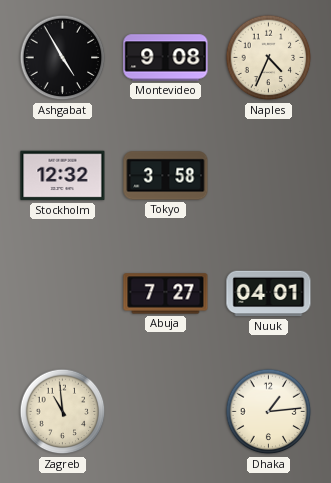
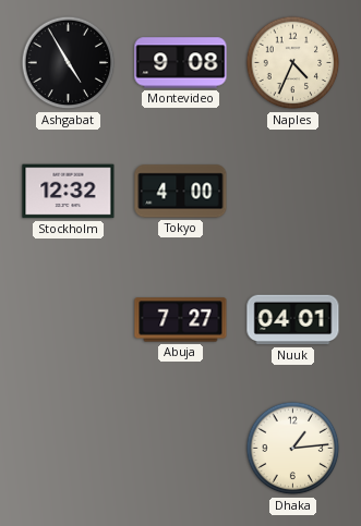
Tokyo: 3:58 -> 4:00 (181, 192)
Zagreb: 10:59 -> none (63, 412)
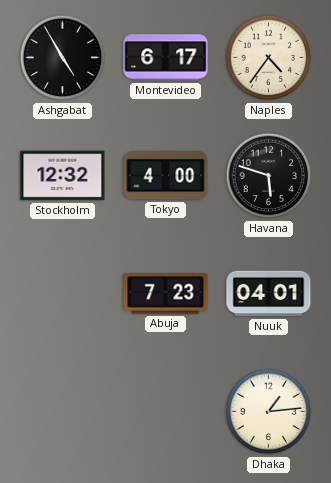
Montevideo: 9:08 -> 6:17 (166, 58)
Naples: 4:34 -> 4:36 (269, 58)
Havana: none -> 5:48 (269, 176)
Abuja: 7:27 -> 7:23 (166, 294)
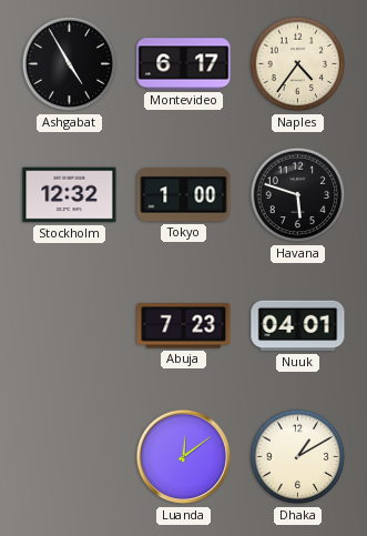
Tokyo: 4:00 -> 1:00 (184, 195)
Luanda: none -> 12:09 (184, 457)
Dhaka: 1:14 -> 1:10 (298, 457)
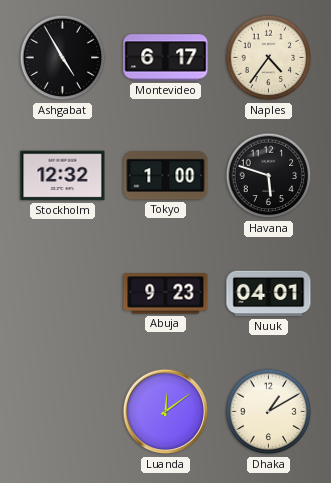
Abuja: 7:23 -> 9:23 (166, 294)
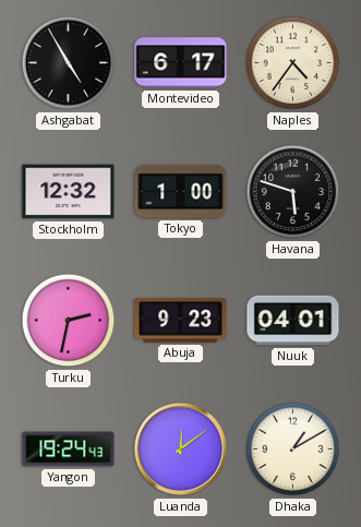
Turku: none -> 2:32 (69, 321)
Yangon: none -> 19:24 (69, 450)
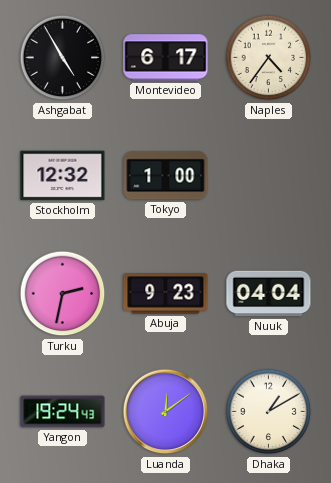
Havana: 5:48 -> none (293, 192)
Nuuk: 04:01 -> 04:04 (269, 294)
